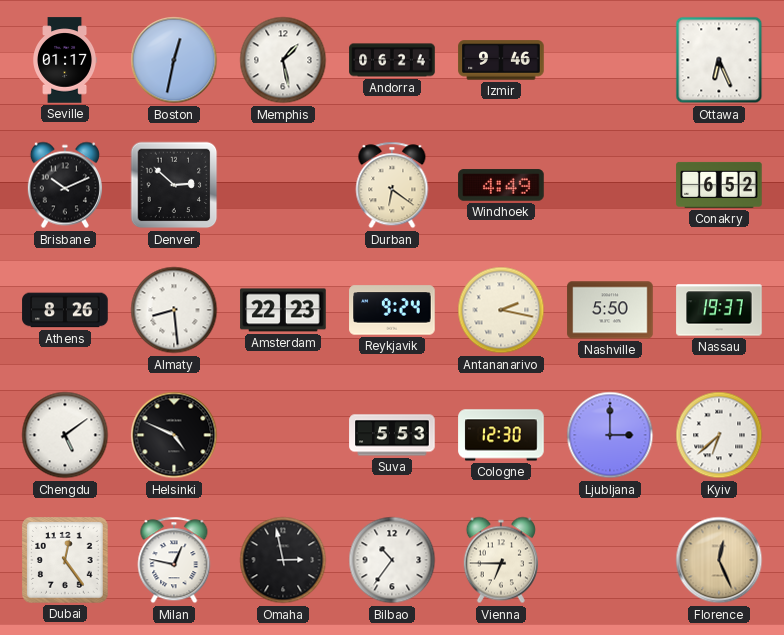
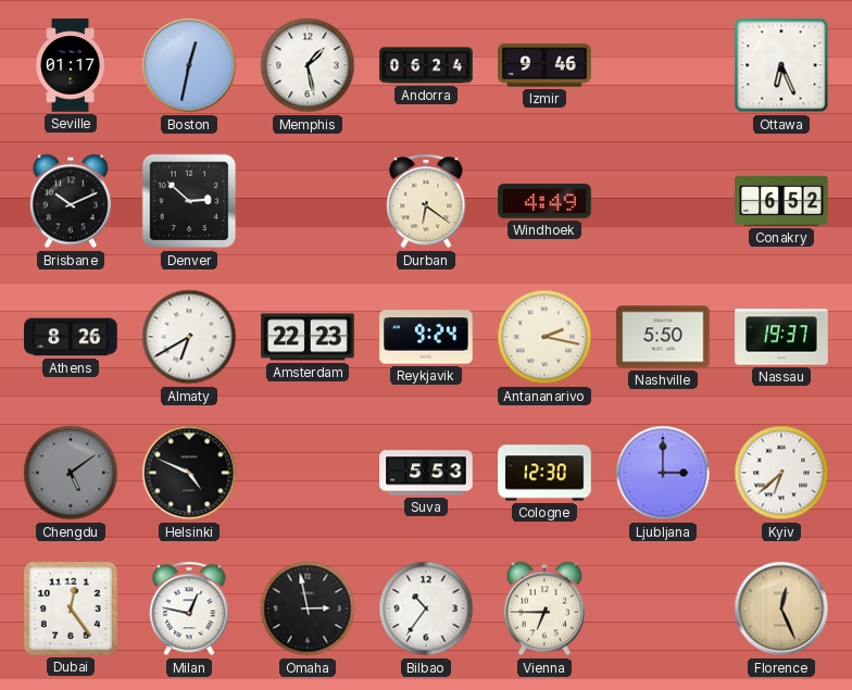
Almaty: 8:29 -> 6:40 (189, 337)
Chengdu dial: white -> grey (71, 473)
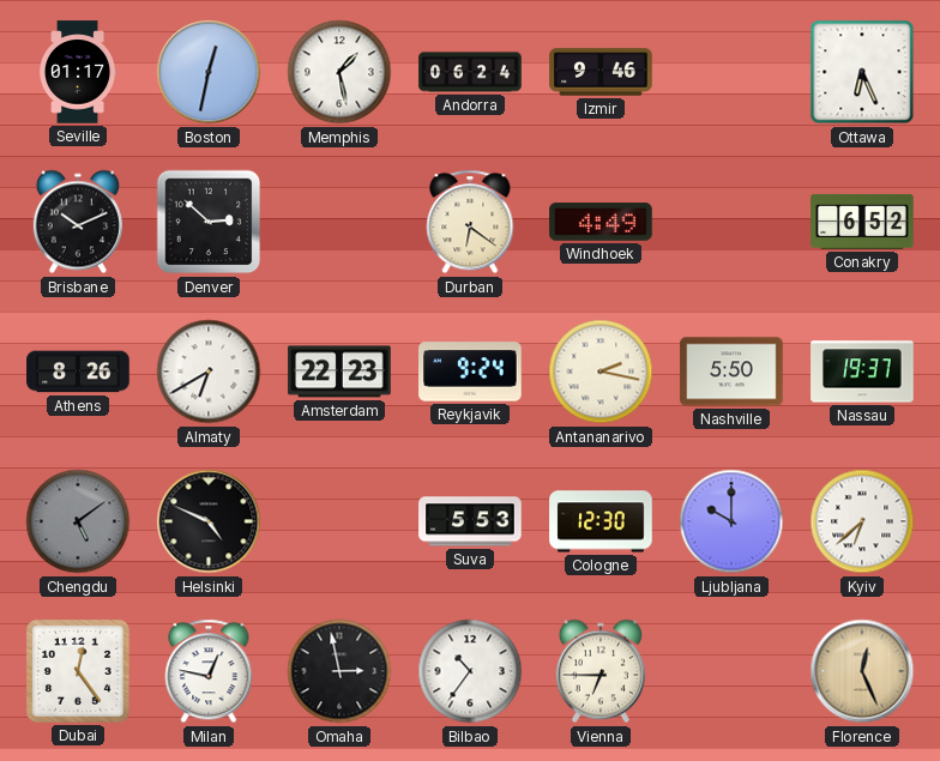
Ljubljana: 3:00 -> 10:00 (731, 521)
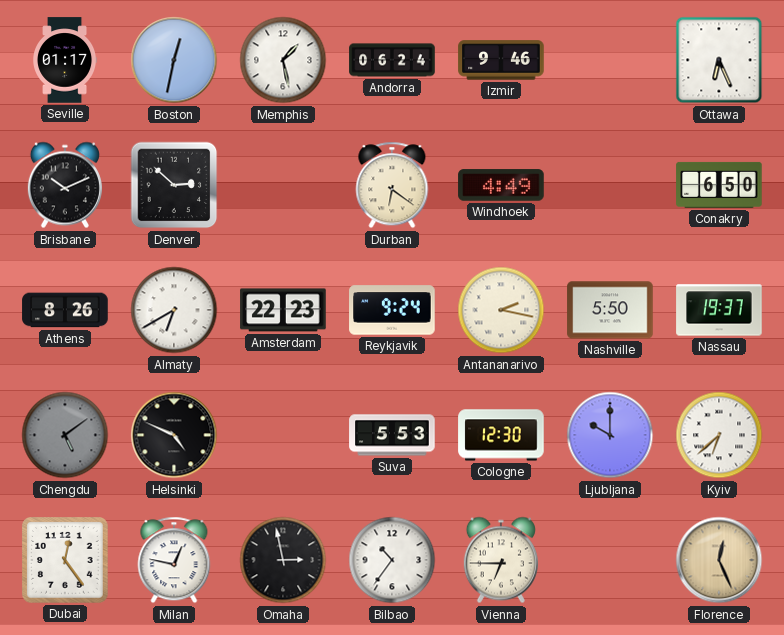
Conakry: 6:52 -> 6:50 (719, 185)
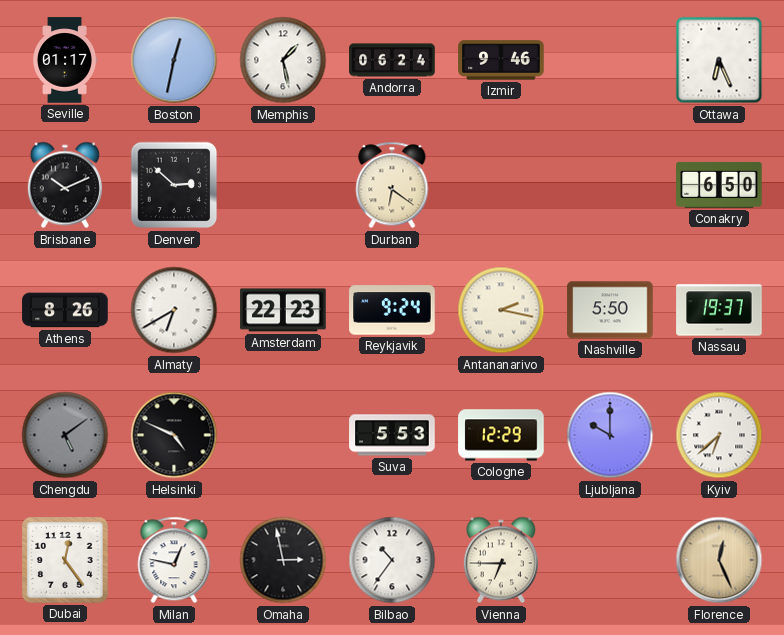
Windhoek: 4:49 -> none (501, 185)
Cologne: 12:30 -> 12:29 (501, 435)
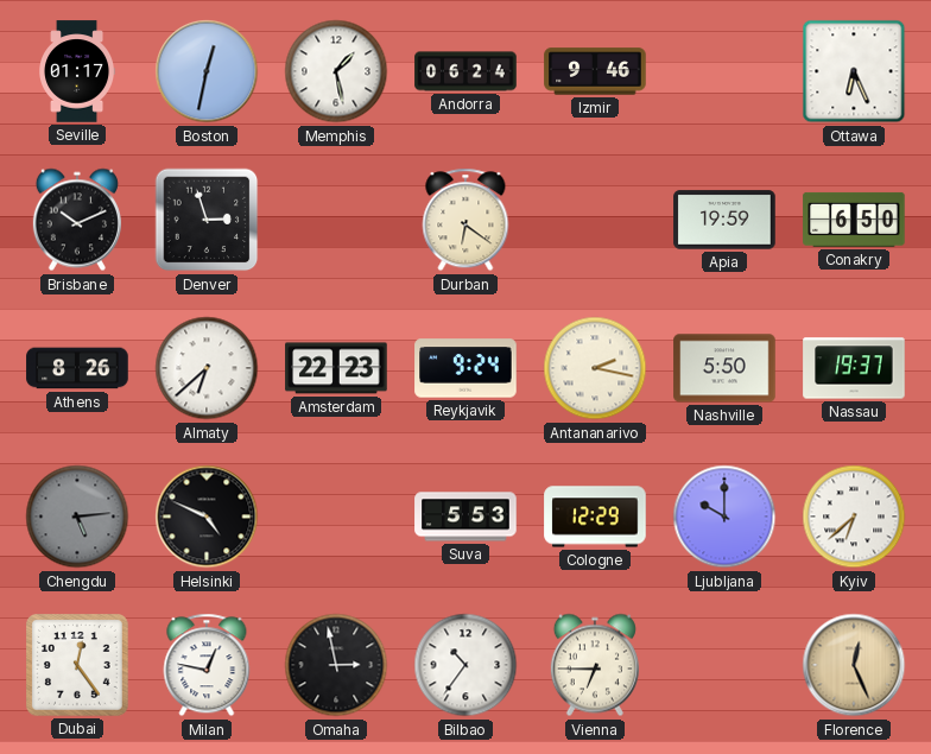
Denver: 2:52 -> 2:57 (207, 220)
Apia: none -> 19:59 (724, 220)
Almaty: 6:40 -> 6:38 (207, 368)
Chengdu: 5:09 -> 5:14 (77, 517)
